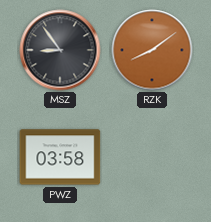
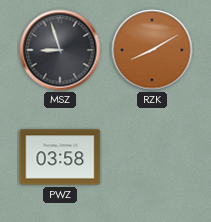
MSZ: 8:54 -> 8:57 (60, 50)
RZK: 8:09 -> 8:10 (152, 50)
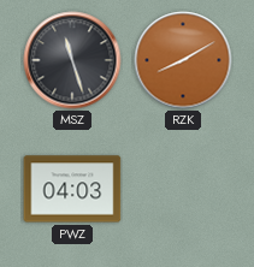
MSZ: 8:57 -> 11:27 (72, 60)
PWZ: 03:58 -> 04:03 (72, 189)
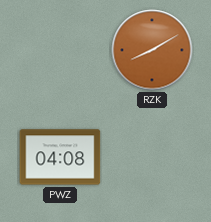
MSZ: 11:27 -> none (72, 60)
PWZ: 04:03 -> 04:08 (60, 157)
